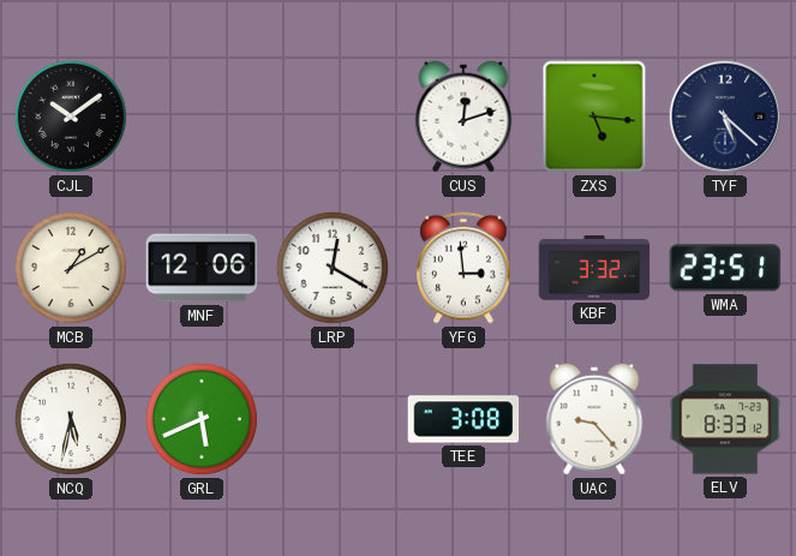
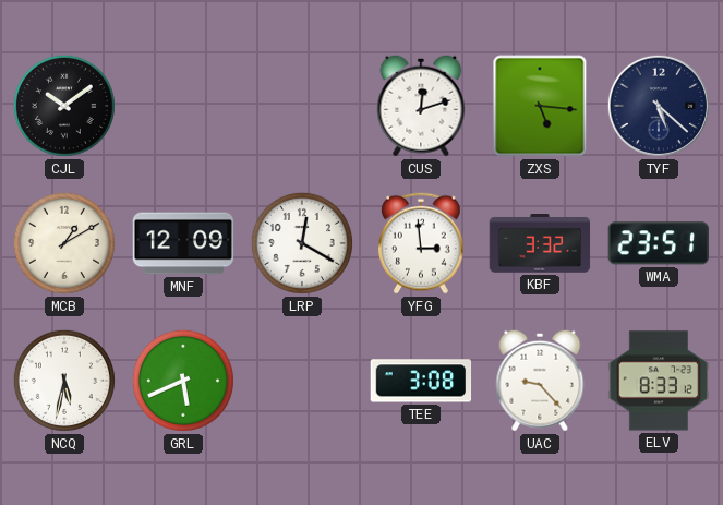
MNF: 12:06 -> 12:09 (183, 243)
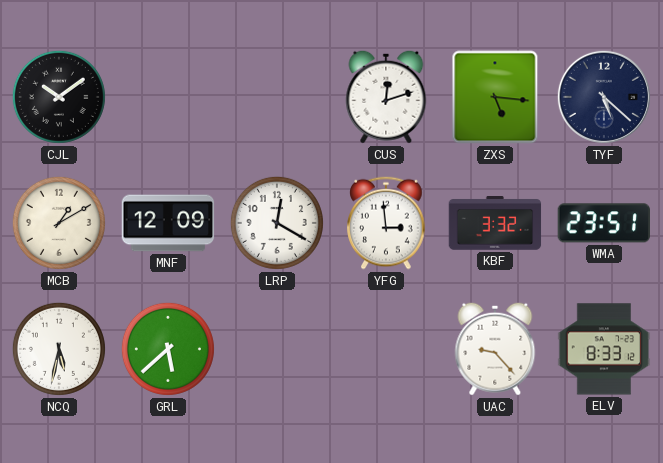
GRL: 5:41 -> 5:38 (168, 349)
TEE: 3:08 -> none (421, 381)
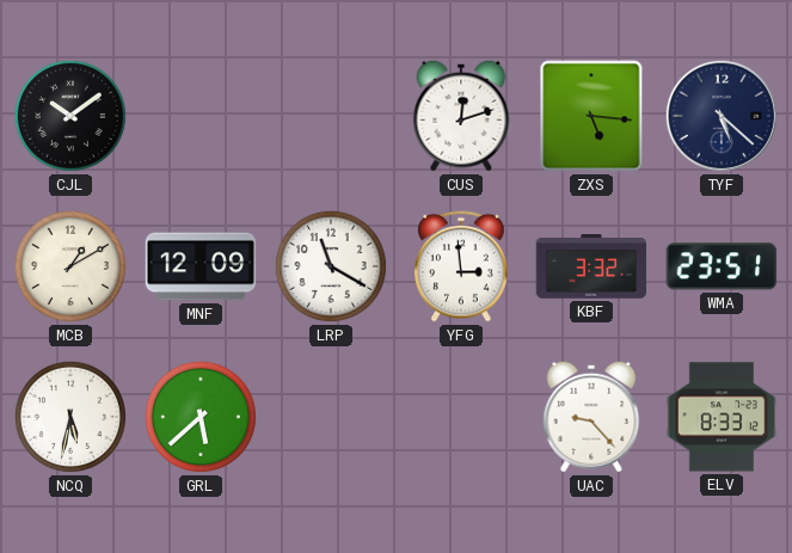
LRP: 12:20 -> 11:20 (331, 266)
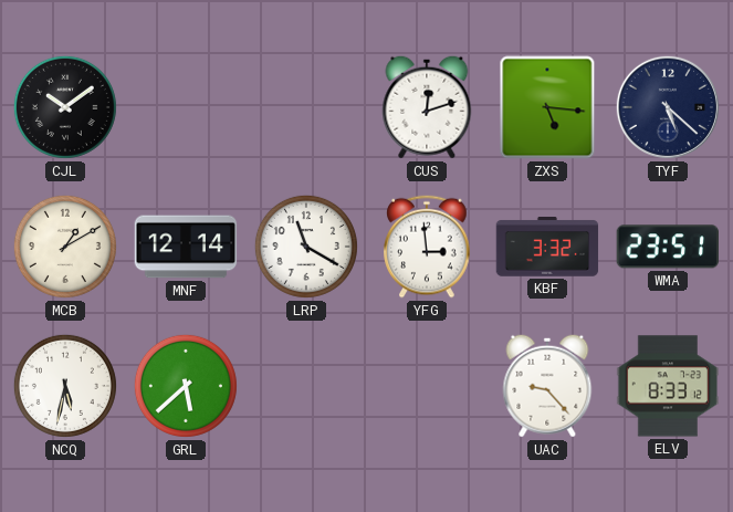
MNF: 12:09 -> 12:14 (186, 247)
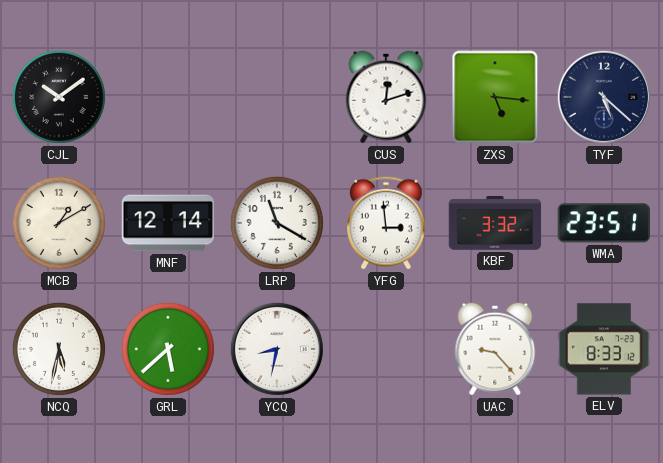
YCQ: none -> 8:32 (277, 349)
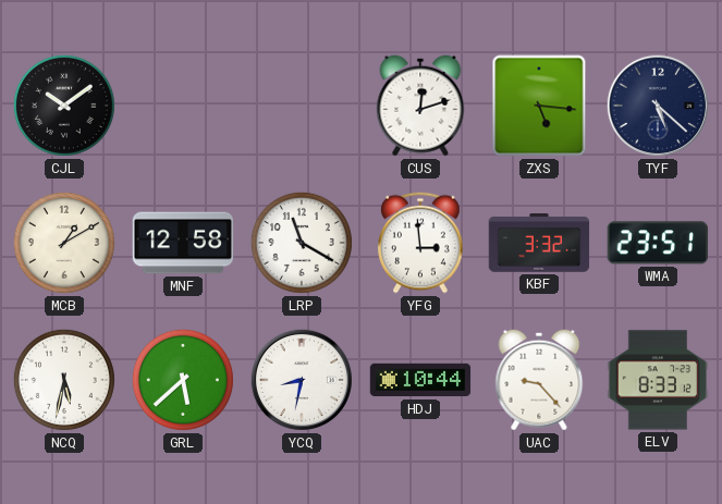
MNF: 12:14 -> 12:58 (183, 243)
HDJ: none -> 10:44 (420, 380)
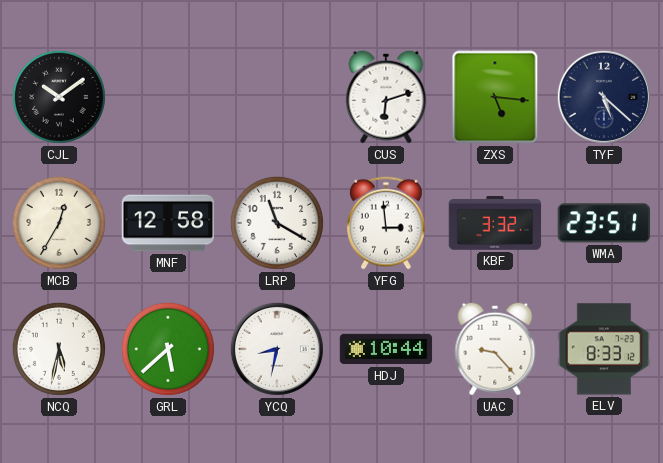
CUS: 12:12 -> 6:12 (386, 97)
MCB: 1:10 -> 12:35 (59, 223)
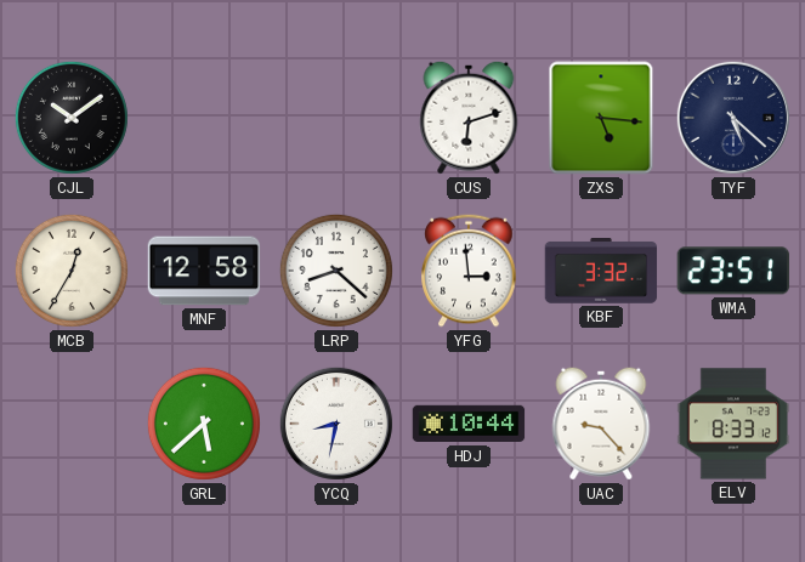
LRP: 11:20 -> 8:22 (336, 271)
NCQ: 5:32 -> none (59, 349)
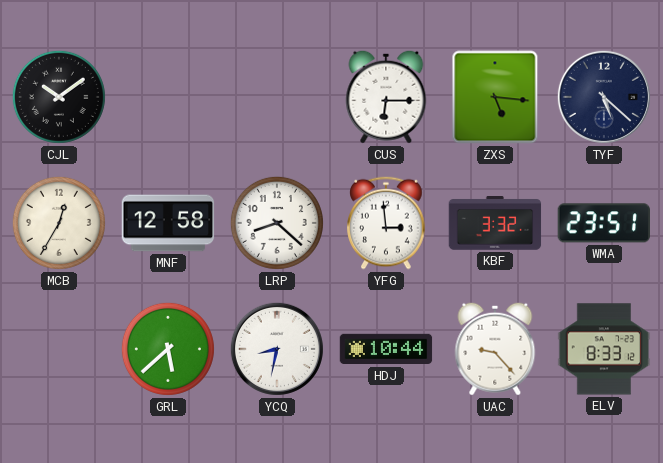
CUS: 6:12 -> 6:15 (386, 97)
